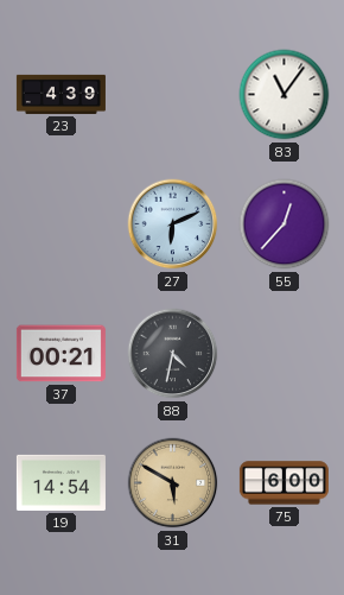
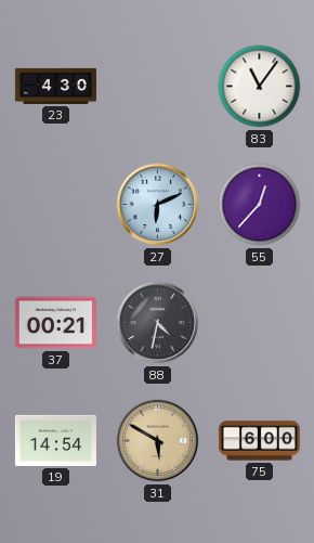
23: 4:39 -> 4:30 (55, 86)
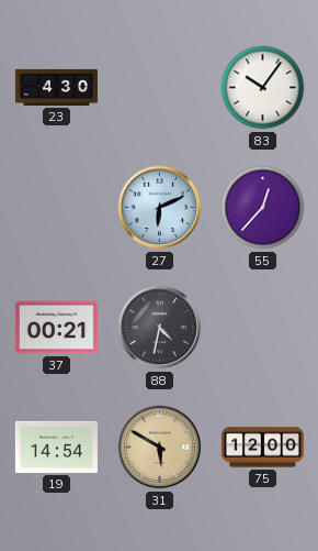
83: 11:06 -> 10:06 (263, 88)
75: 6:00 -> 12:00 (262, 448)
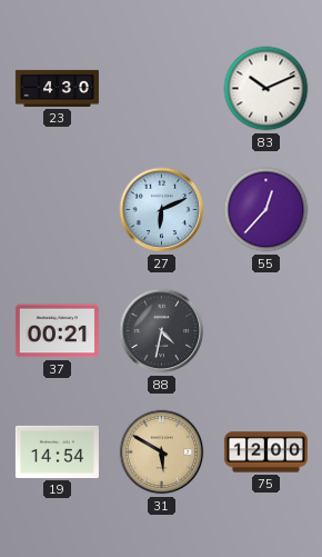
83: 10:06 -> 10:11 (266, 89)
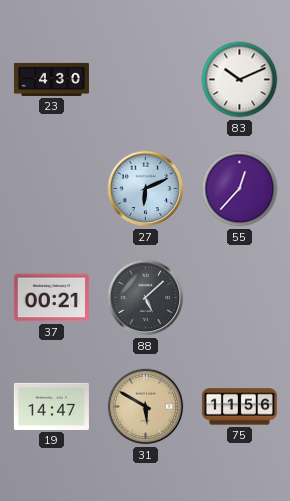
88: 4:32 -> 5:08 (146, 298)
19: 14:54 -> 14:47 (51, 406)
75: 12:00 -> 11:56 (239, 407)
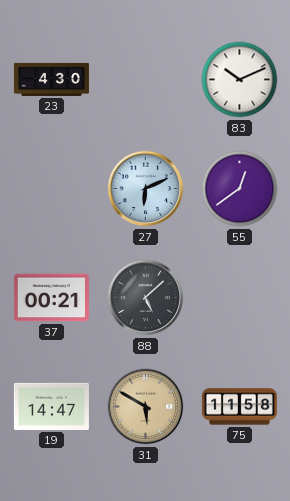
55: 12:37 -> 12:39 (240, 189)
75: 11:56 -> 11:58 (239, 407)
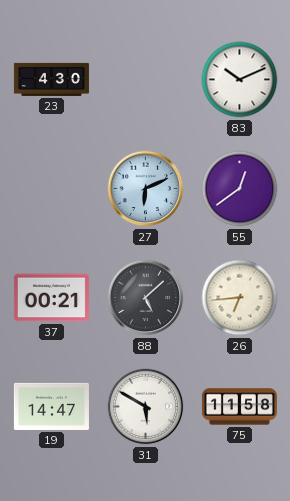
26: none -> 6:44 (240, 298)
31 dial: champagne -> white (146, 407)
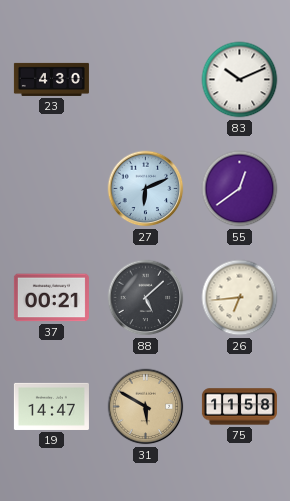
31 dial: white -> champagne (146, 407)
